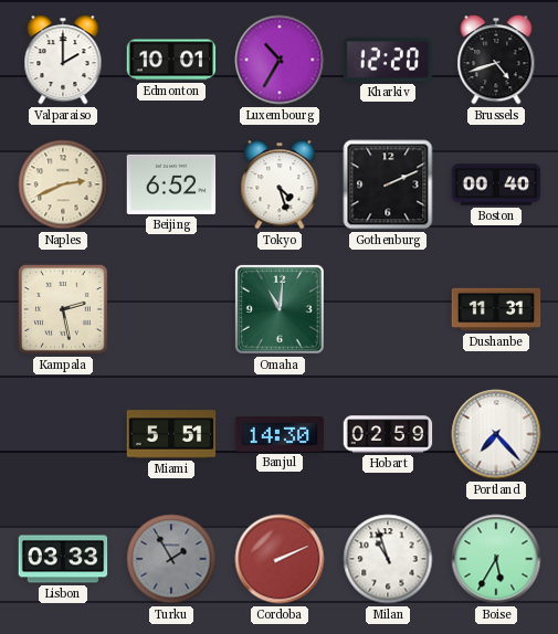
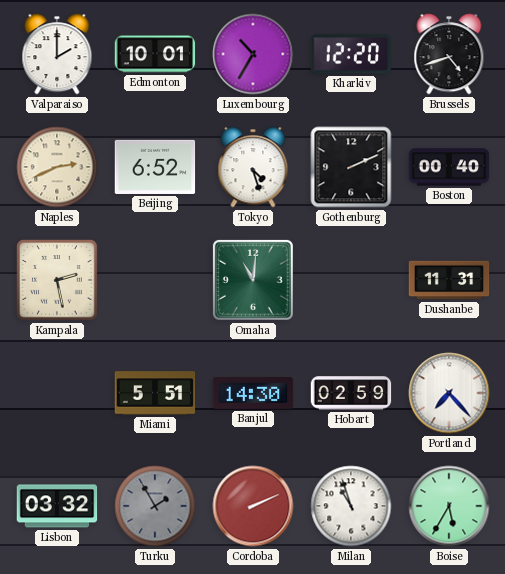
Lisbon: 03:33 -> 03:32 (57, 506)
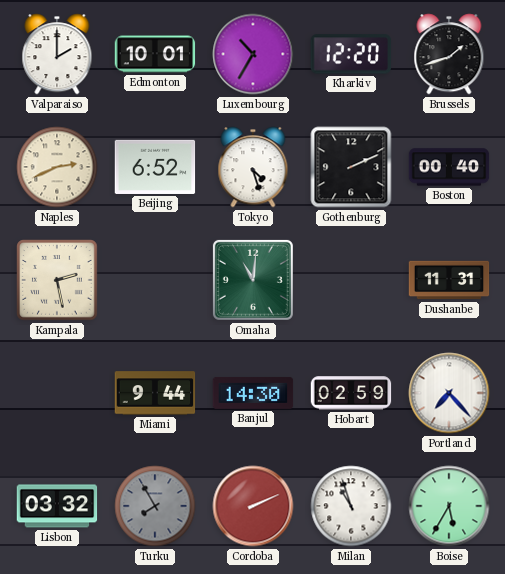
Brussels: 4:42 -> 1:42 (449, 54)
Miami: 5:51 -> 9:44 (155, 393)
Turku: 1:55 -> 7:55 (155, 506)
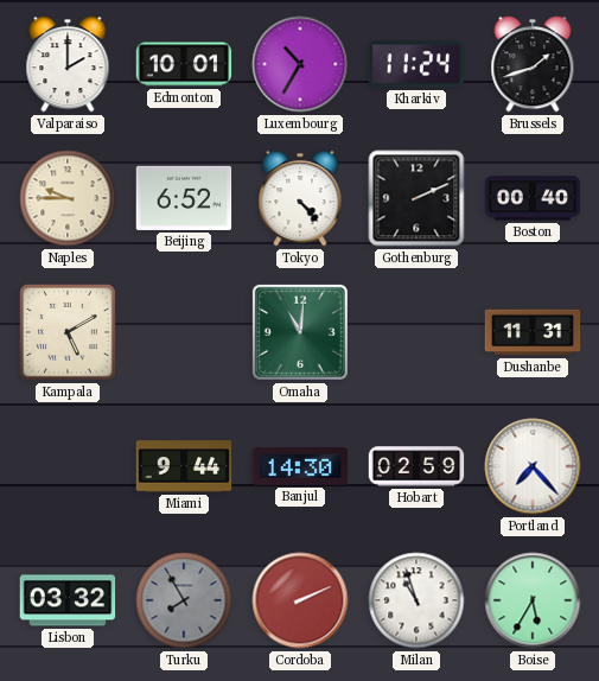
Kharkiv: 12:20 -> 11:24 (416, 64)
Naples: 2:41 -> 9:45 (68, 198)
Tokyo: 4:27 -> 4:23 (300, 198)
Kampala: 2:28 -> 5:10 (68, 332)
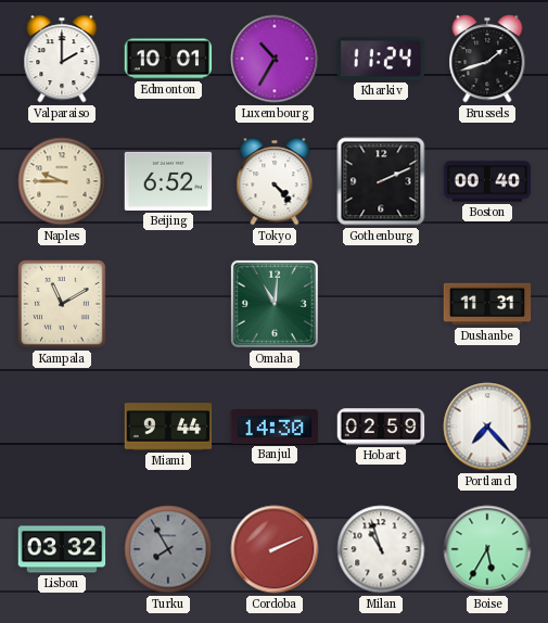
Kampala: 5:10 -> 11:10 (62, 304)
